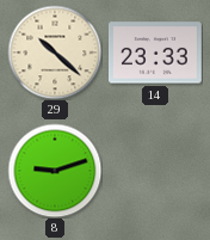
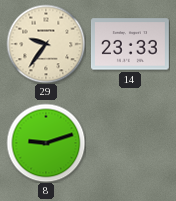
29: 10:22 -> 9:36 (46, 44)
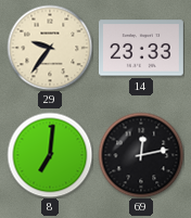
8: 9:12 -> 7:01 (50, 155)
69: none -> 12:13 (141, 155)
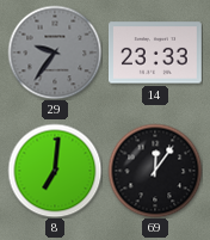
29 dial: cream -> grey (55, 53)
69: 12:13 -> 12:06 (155, 171)
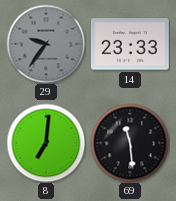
69: 12:06 -> 11:29 (130, 143)
